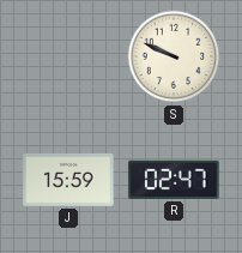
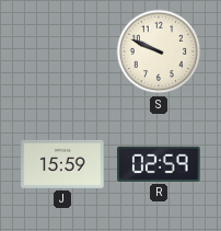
R: 02:47 -> 02:59 (159, 164)
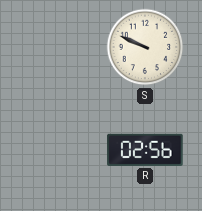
J: 15:59 -> none (62, 164)
R: 02:59 -> 02:56 (145, 150)
